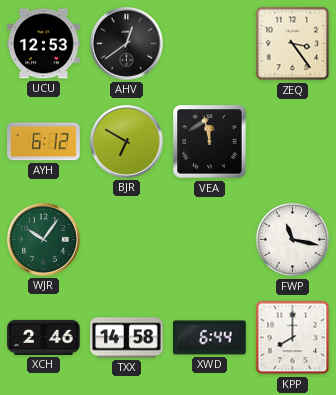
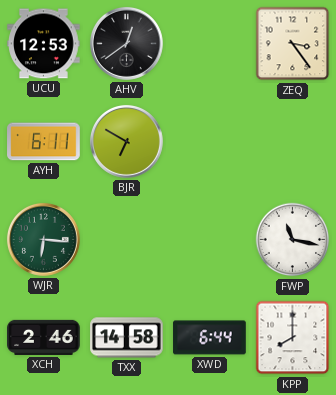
AYH: 6:12 -> 6:11 (44, 142)
VEA: 11:58 -> none (210, 142)
WJR: 10:06 -> 6:16 (43, 239)
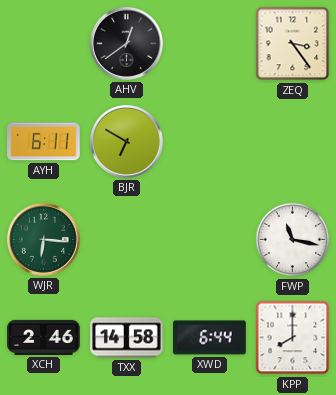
UCU: 12:53 -> none (44, 44)
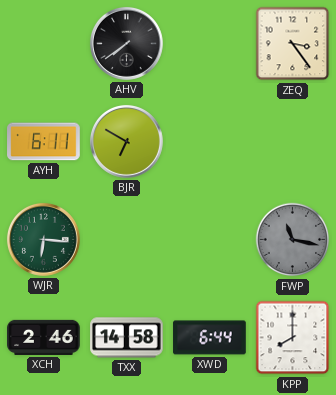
AHV: 12:39 -> 7:39 (126, 43)
FWP dial: white -> grey (293, 240)
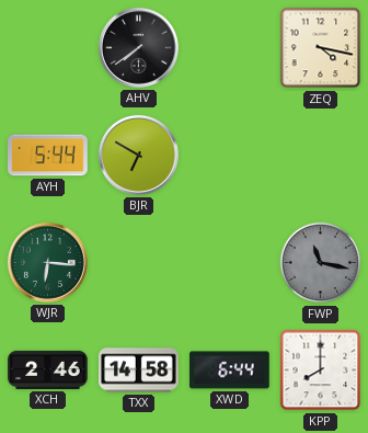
ZEQ: 3:24 -> 4:17 (321, 48)
AYH: 6:11 -> 5:44 (48, 156)
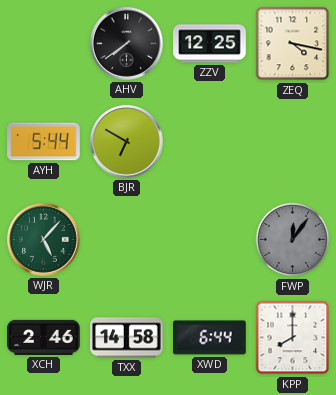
ZZV: none -> 12:25 (210, 44)
WJR: 6:16 -> 5:07 (43, 239)
FWP: 11:17 -> 12:06 (293, 240)
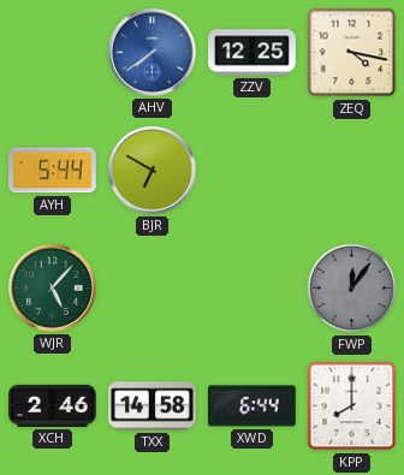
AHV dial: black -> blue (151, 52)
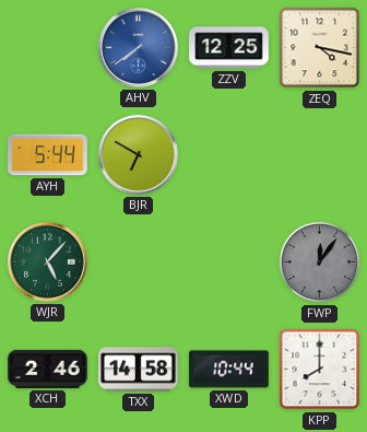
XWD: 6:44 -> 10:44 (229, 370)
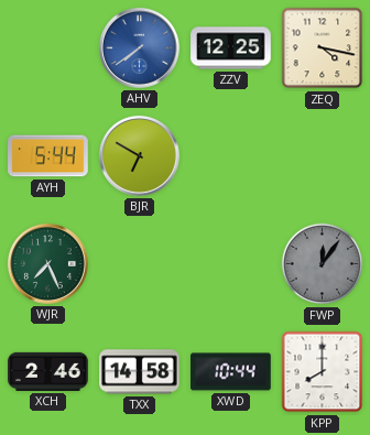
WJR: 5:07 -> 7:26 (47, 263)
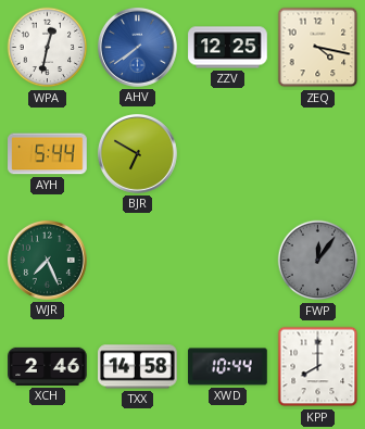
WPA: none -> 12:32 (48, 48)
